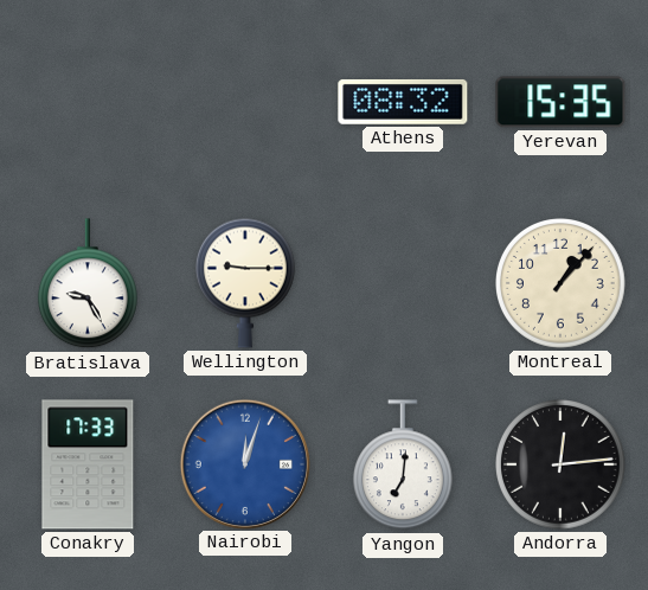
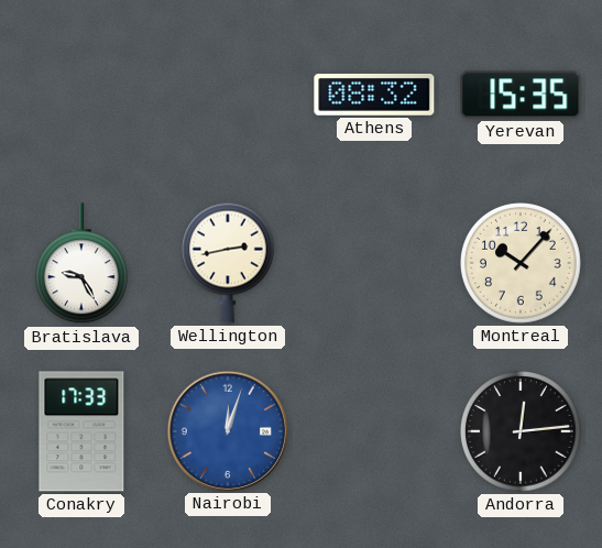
Wellington: 9:15 -> 2:43 (228, 263)
Montreal: 1:07 -> 10:07 (522, 264)
Yangon: 7:01 -> none (403, 466)
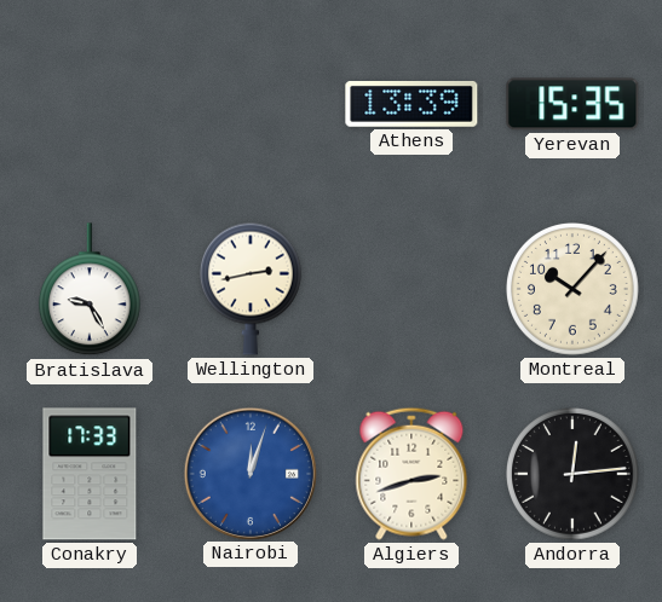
Athens: 08:32 -> 13:39 (411, 104)
Algiers: none -> 2:42 (411, 474)
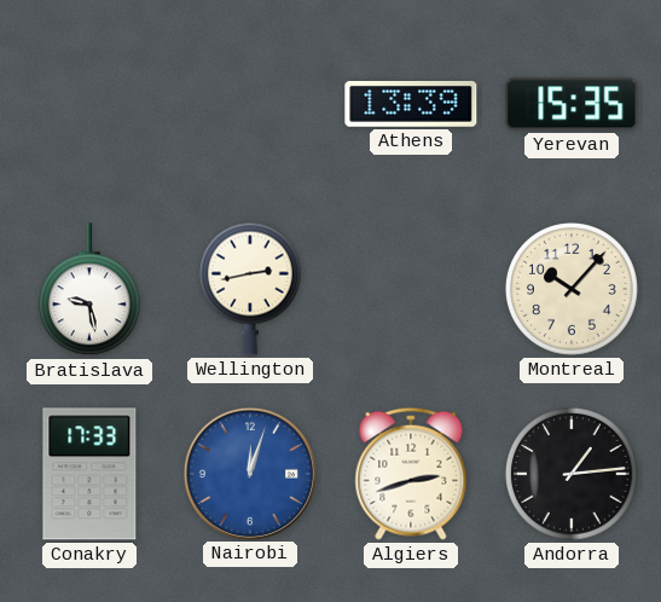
Bratislava: 9:25 -> 9:28 (89, 290)
Andorra: 12:14 -> 1:14 (573, 475)
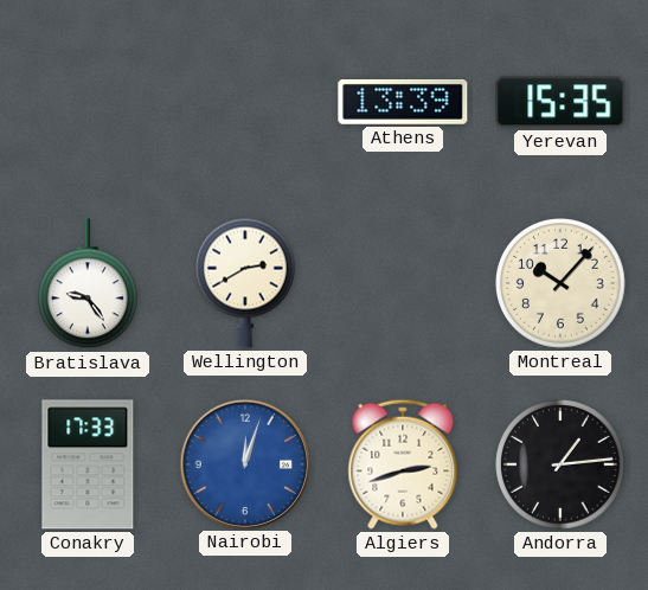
Bratislava: 9:28 -> 9:24 (88, 284)
Wellington: 2:43 -> 2:40 (245, 283)
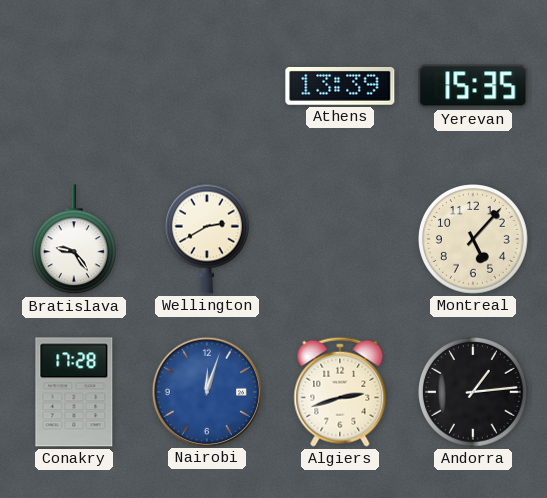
Montreal: 10:07 -> 5:07 (474, 240)
Conakry: 17:33 -> 17:28 (74, 392)
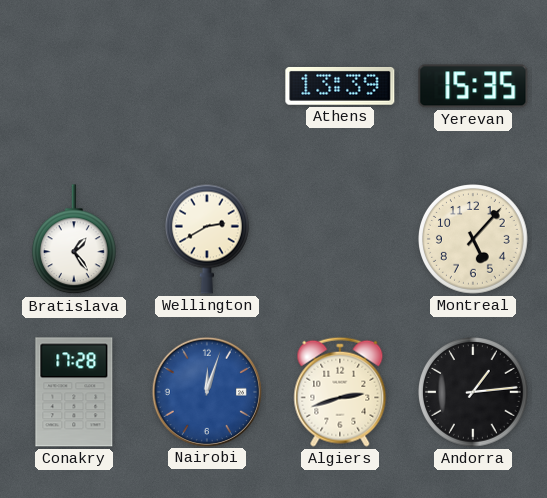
Bratislava: 9:24 -> 1:24 (74, 240)
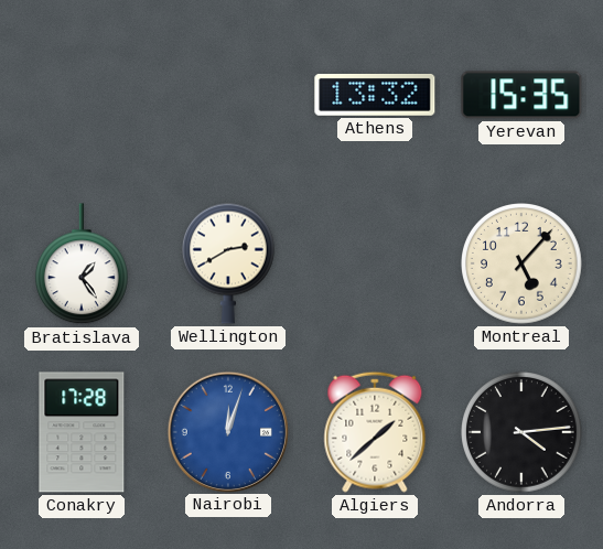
Athens: 13:39 -> 13:32 (375, 95)
Algiers: 2:42 -> 1:38 (375, 432)
Andorra: 1:14 -> 4:14 (523, 433)
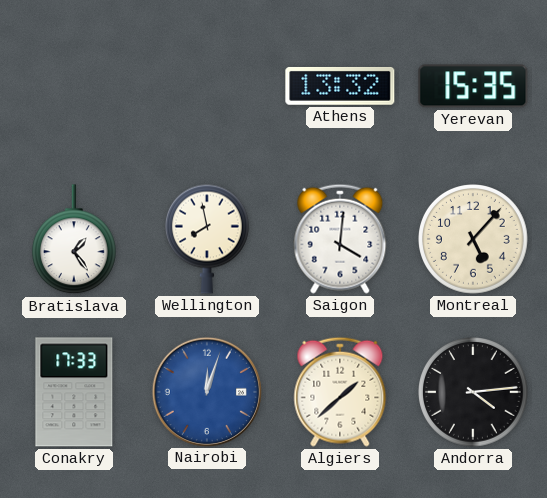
Wellington: 2:40 -> 7:58 (207, 239)
Saigon: none -> 4:01 (340, 239)
Conakry: 17:28 -> 17:33 (74, 392)
